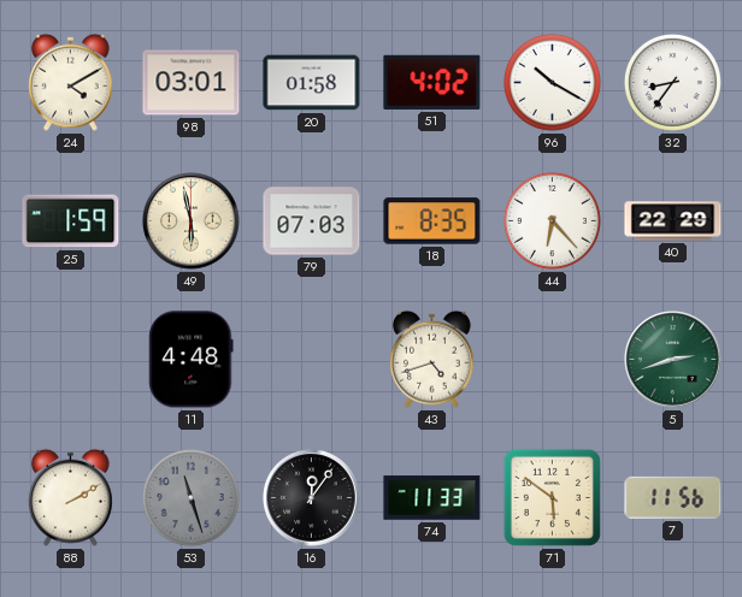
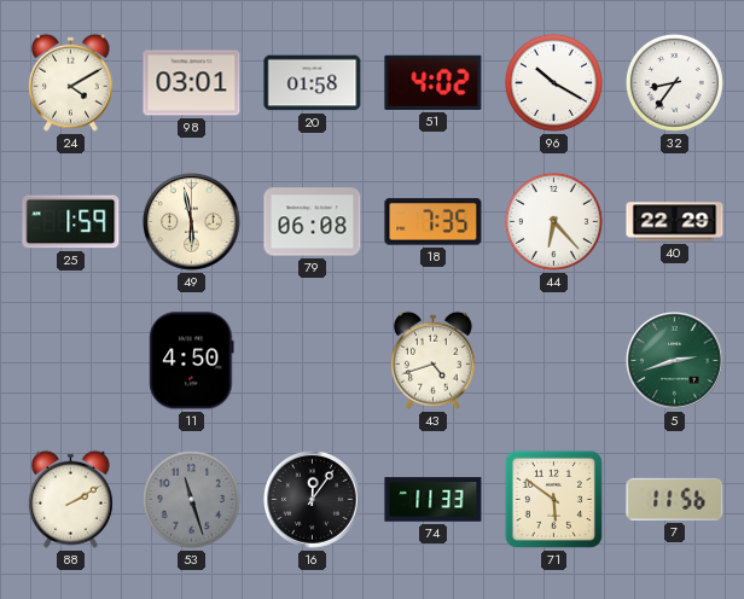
79: 07:03 -> 06:08 (313, 222)
18: 8:35 -> 7:35 (434, 222)
11: 4:48 -> 4:50 (192, 361)
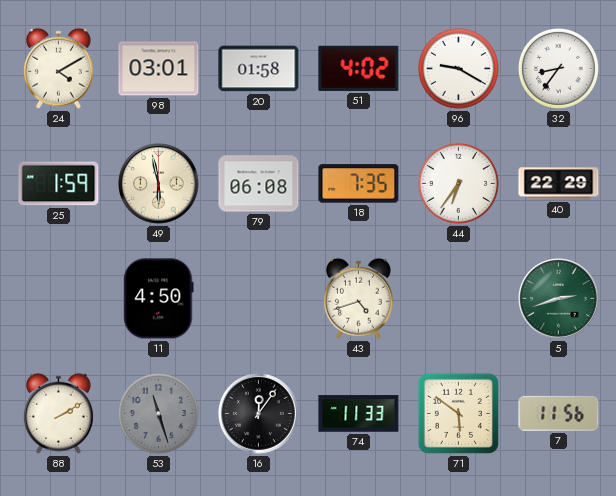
96: 10:20 -> 9:20 (458, 68)
44: 6:23 -> 6:36 (458, 183)
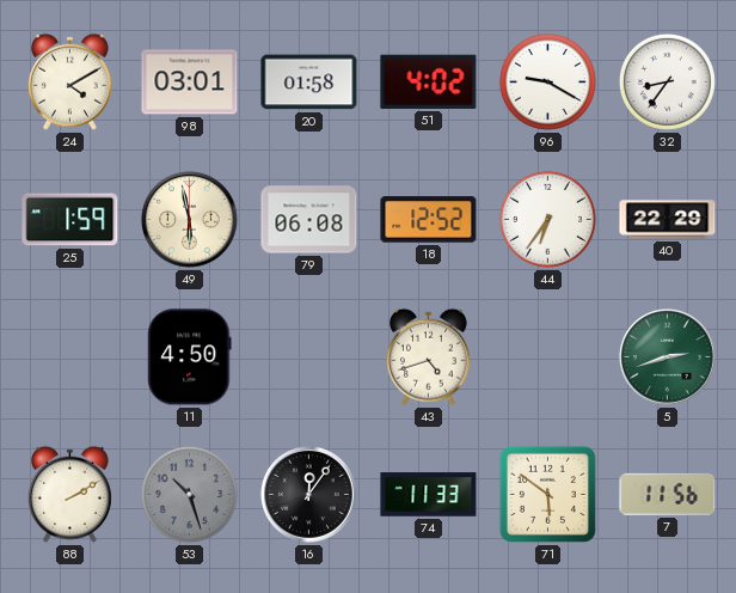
18: 7:35 -> 12:52 (429, 220)
53: 11:27 -> 10:27 (189, 494)
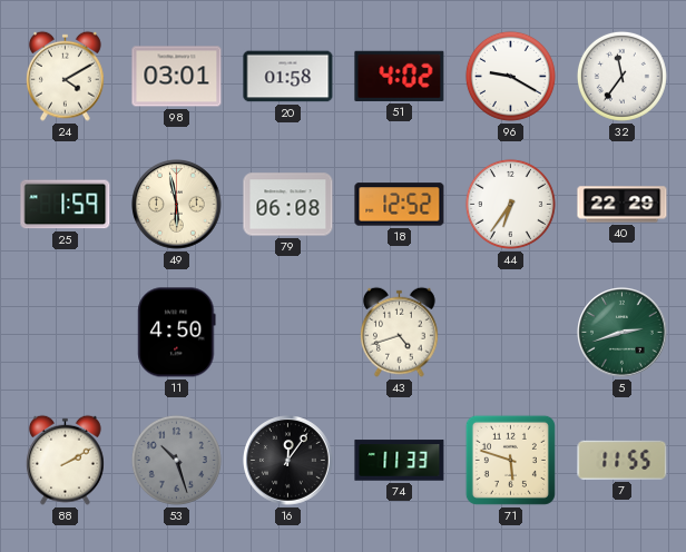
32: 8:36 -> 11:36 (621, 76)
71: 5:51 -> 5:48 (510, 460)
7: 11:56 -> 11:55 (623, 460)
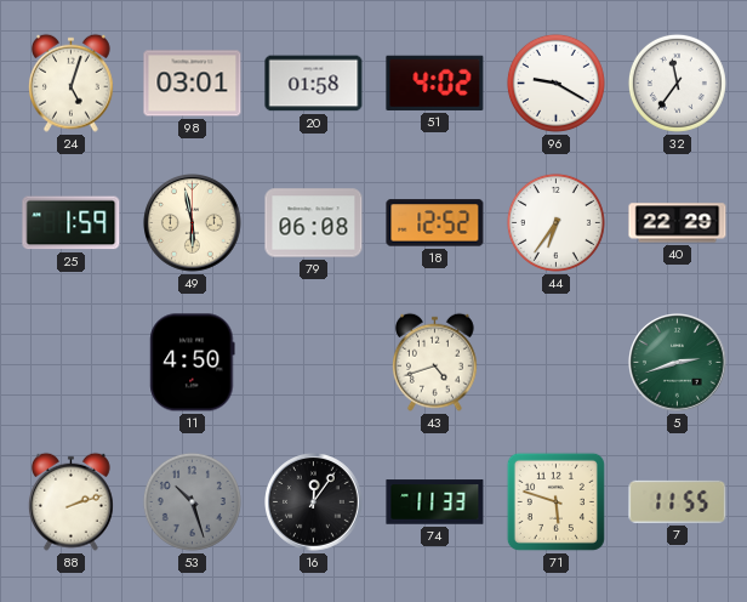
24: 4:10 -> 5:03 (70, 83)
88: 2:10 -> 2:12 (70, 501)
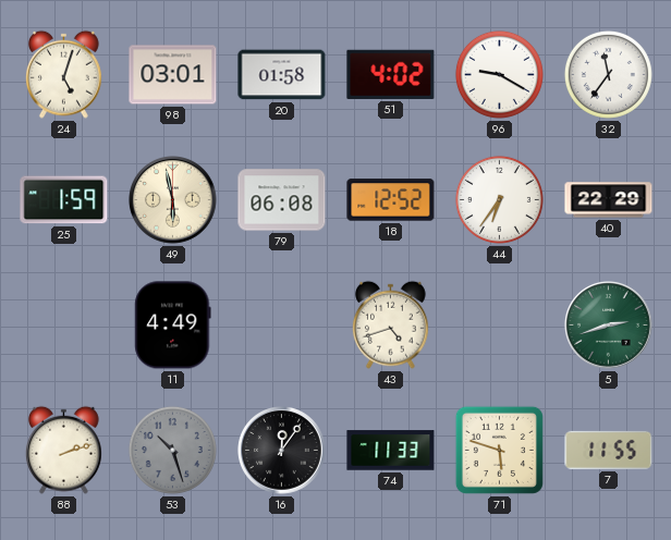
11: 4:50 -> 4:49 (173, 326)
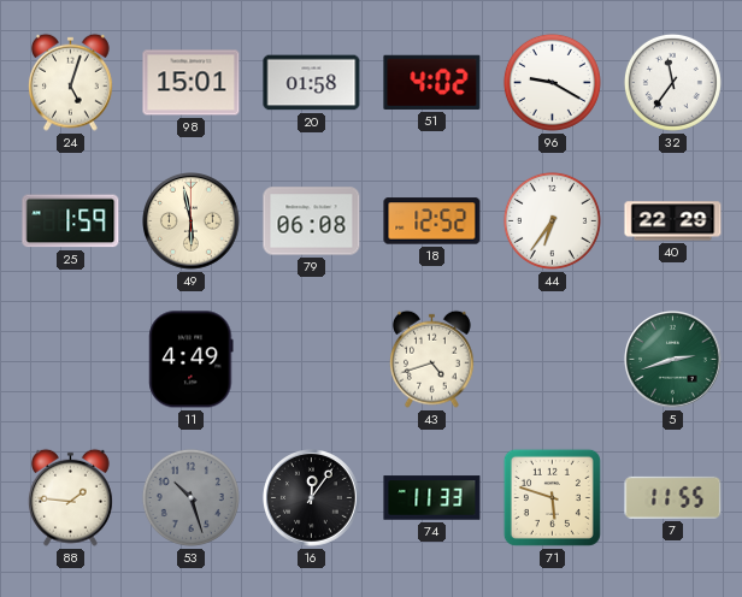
98: 03:01 -> 15:01 (192, 83)
88: 2:12 -> 1:46 (70, 497)
